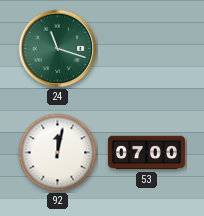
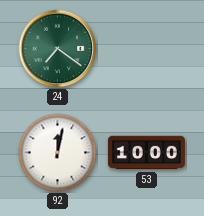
24: 11:18 -> 7:21 (58, 49)
53: 07:00 -> 10:00 (146, 153)
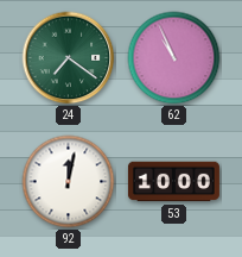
62: none -> 10:56 (174, 58)
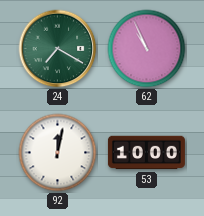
24: 7:21 -> 7:20 (58, 49)
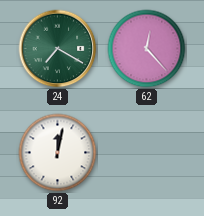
62: 10:56 -> 12:23 (147, 49)
53: 10:00 -> none (146, 153)
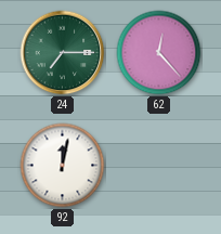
24: 7:20 -> 7:15 (63, 53)
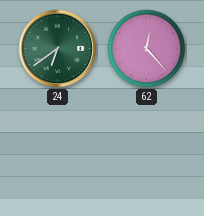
24: 7:15 -> 6:39 (58, 49)
92: 12:02 -> none (63, 166)
